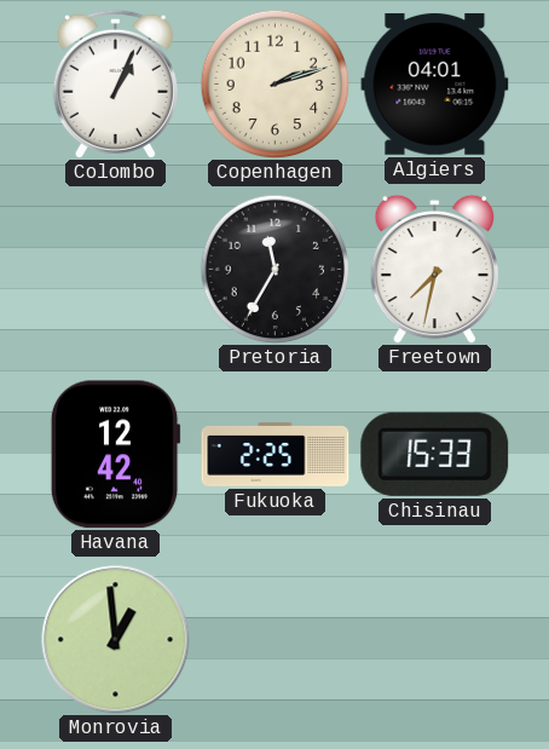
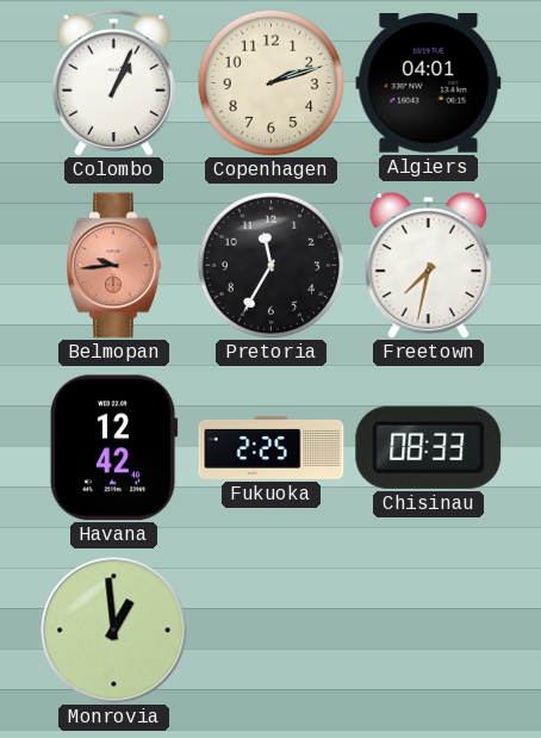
Belmopan: none -> 9:44 (113, 266)
Chisinau: 15:33 -> 08:33 (429, 447)
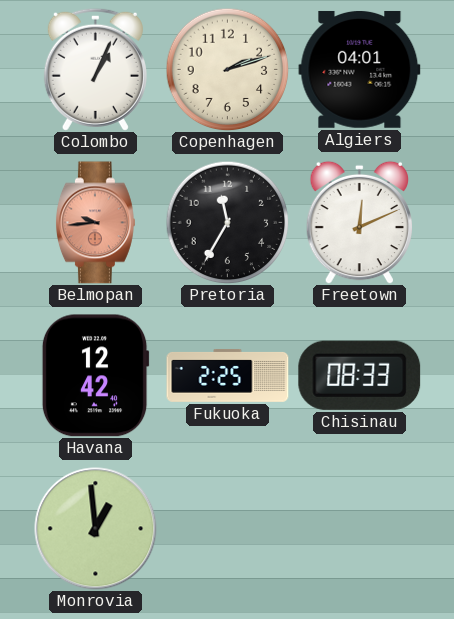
Freetown: 7:32 -> 12:11 (359, 222)
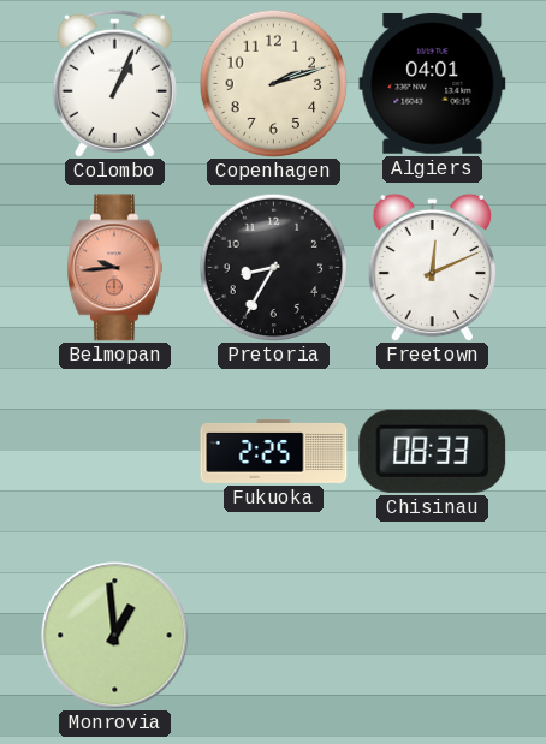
Pretoria: 11:35 -> 8:35 (273, 267)
Havana: 12:42 -> none (95, 376)
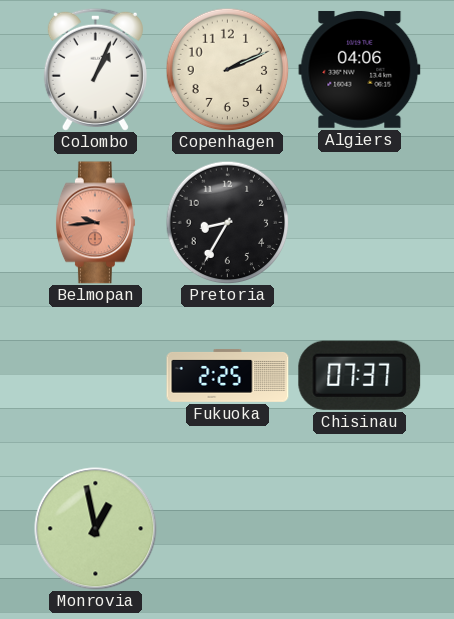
Copenhagen: 2:12 -> 2:11 (227, 69)
Algiers: 04:01 -> 04:06 (360, 69)
Freetown: 12:11 -> none (432, 267)
Chisinau: 08:33 -> 07:37 (360, 375)
Monrovia: 12:59 -> 12:58 (96, 529)
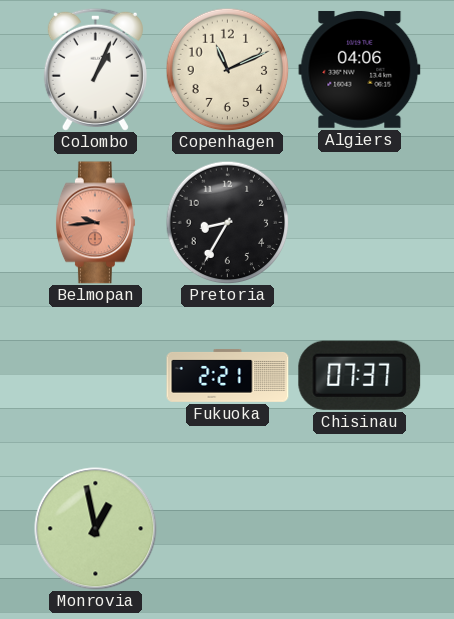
Copenhagen: 2:11 -> 11:11 (227, 69)
Fukuoka: 2:25 -> 2:21 (228, 375)
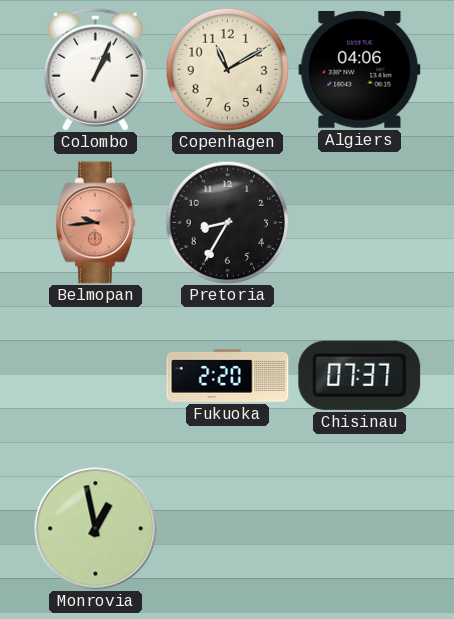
Copenhagen: 11:11 -> 11:10 (227, 69)
Fukuoka: 2:21 -> 2:20 (228, 375)
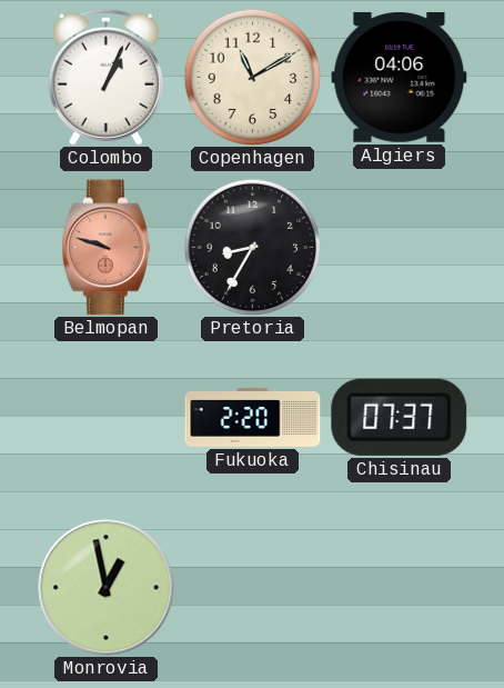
Belmopan: 9:44 -> 9:48 (105, 248)
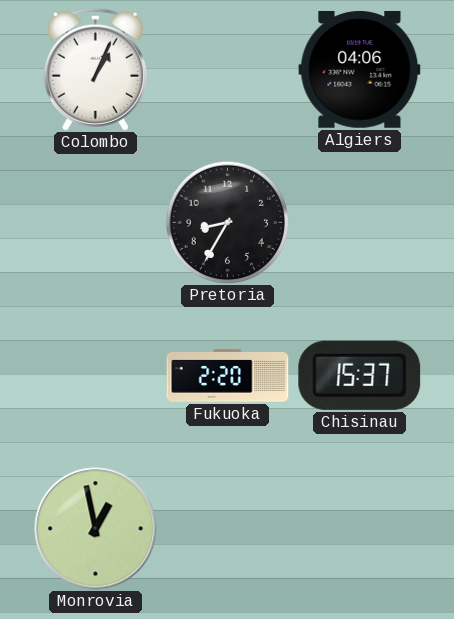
Copenhagen: 11:10 -> none (252, 77)
Belmopan: 9:48 -> none (105, 248)
Chisinau: 07:37 -> 15:37 (360, 375)
